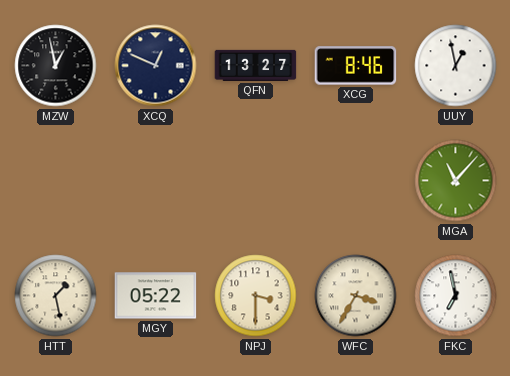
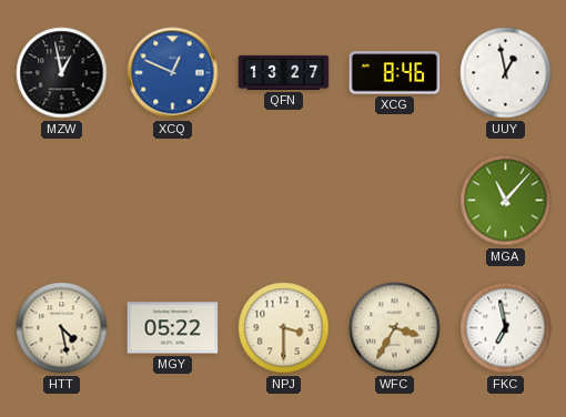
XCQ dial: navy -> blue (173, 73)
HTT: 1:28 -> 4:28 (62, 328)
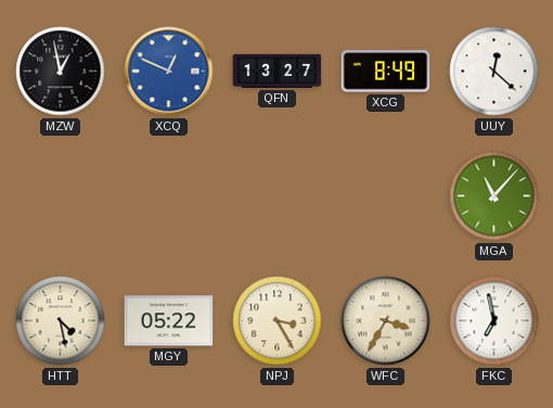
XCG: 8:46 -> 8:49 (386, 72)
UUY: 12:58 -> 12:22 (494, 72)
NPJ: 3:30 -> 3:25 (278, 321)
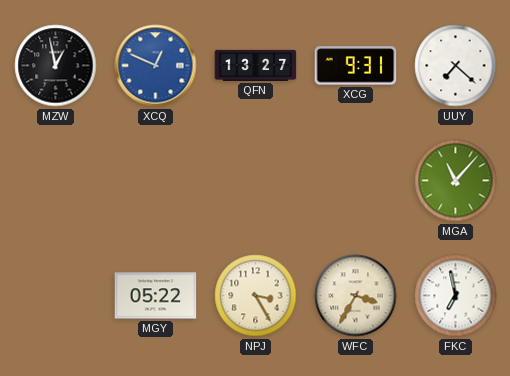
XCG: 8:49 -> 9:31 (356, 66)
UUY: 12:22 -> 7:22 (456, 66)
HTT: 4:28 -> none (61, 321)
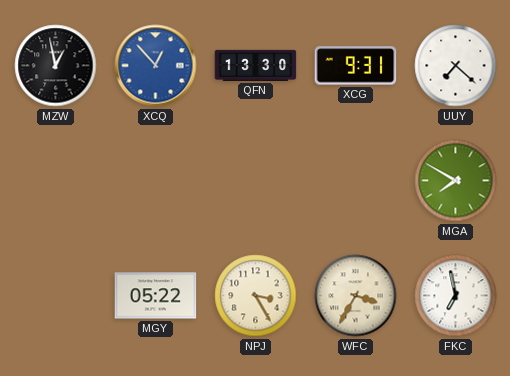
XCQ: 12:49 -> 12:53 (156, 66)
QFN: 13:27 -> 13:30 (256, 65)
MGA: 11:07 -> 7:50 (456, 181)
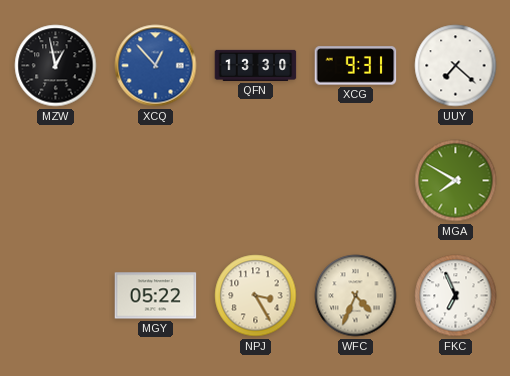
WFC: 3:35 -> 4:34 (356, 296)
FKC: 6:58 -> 6:56 (456, 296)
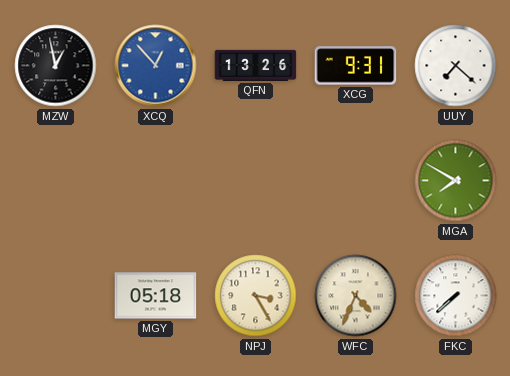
QFN: 13:30 -> 13:26 (256, 65)
MGY: 05:22 -> 05:18 (156, 296)
FKC: 6:56 -> 7:38 (456, 296)
